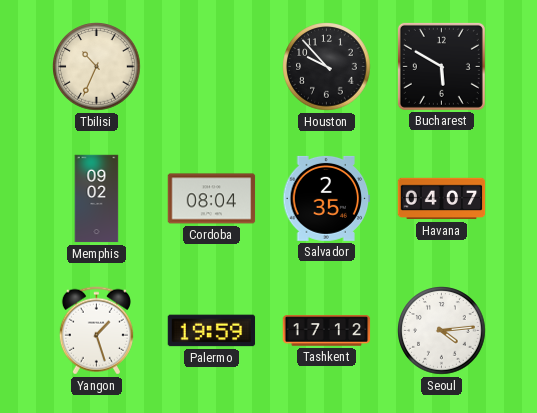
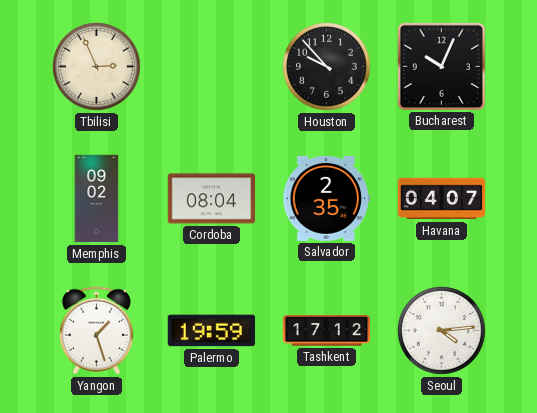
Tbilisi: 10:34 -> 2:56 (97, 67)
Bucharest: 5:50 -> 10:04 (441, 66)
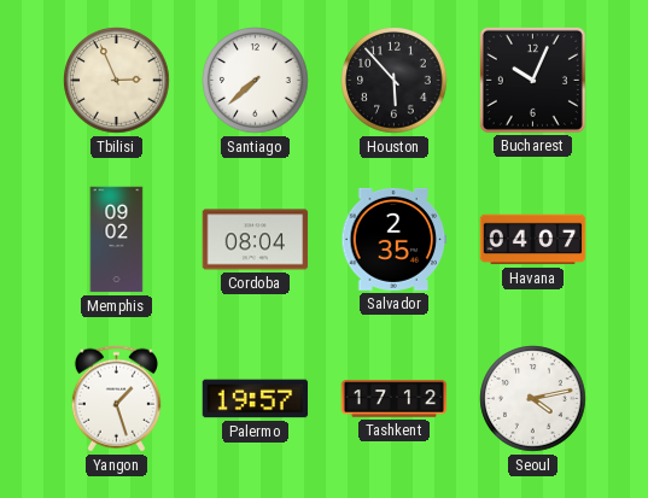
Santiago: none -> 7:38 (256, 81)
Houston: 9:53 -> 5:53 (395, 81)
Palermo: 19:59 -> 19:57 (256, 399)
Seoul: 4:14 -> 4:13 (533, 399)
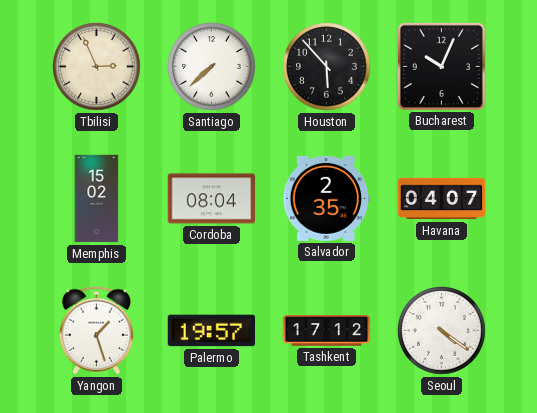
Memphis: 09:02 -> 15:02 (97, 199)
Seoul: 4:13 -> 4:21 (442, 331)
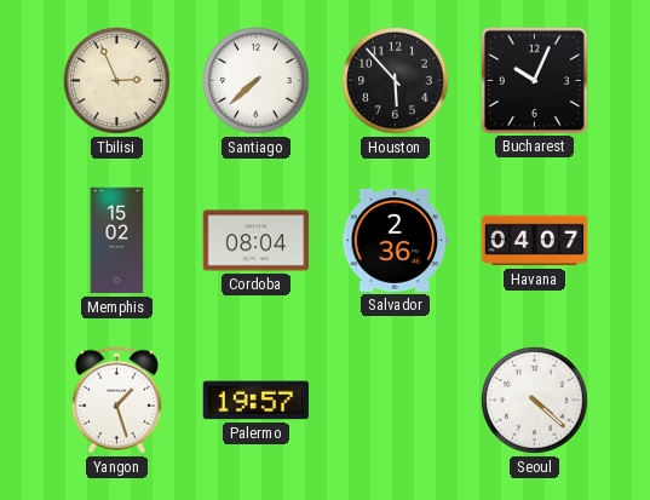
Salvador: 2:35 -> 2:36 (396, 240)
Tashkent: 17:12 -> none (327, 331)
Seoul: 4:21 -> 4:22 (535, 401)
